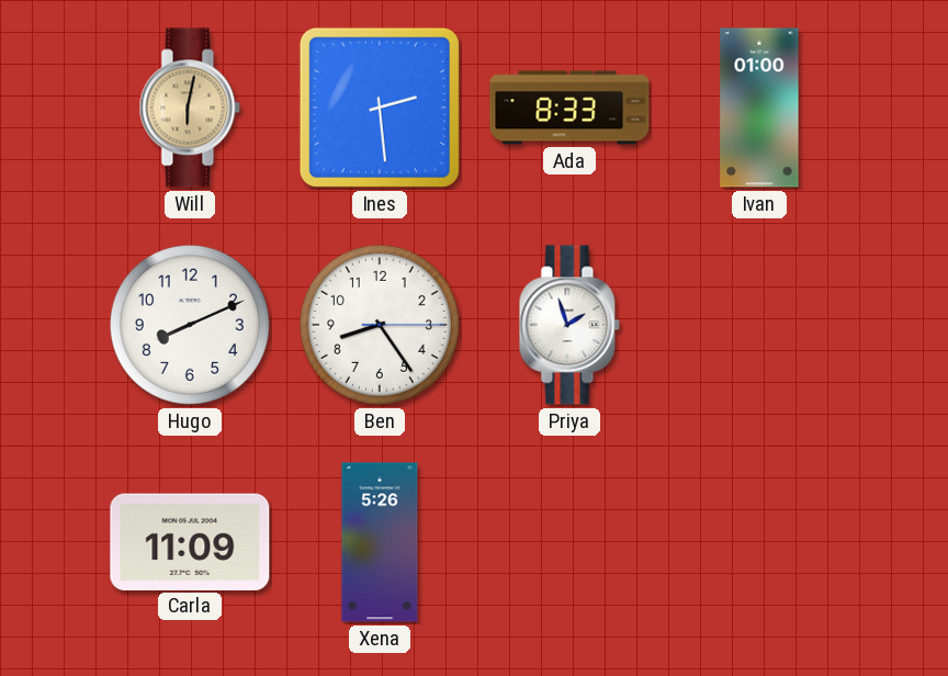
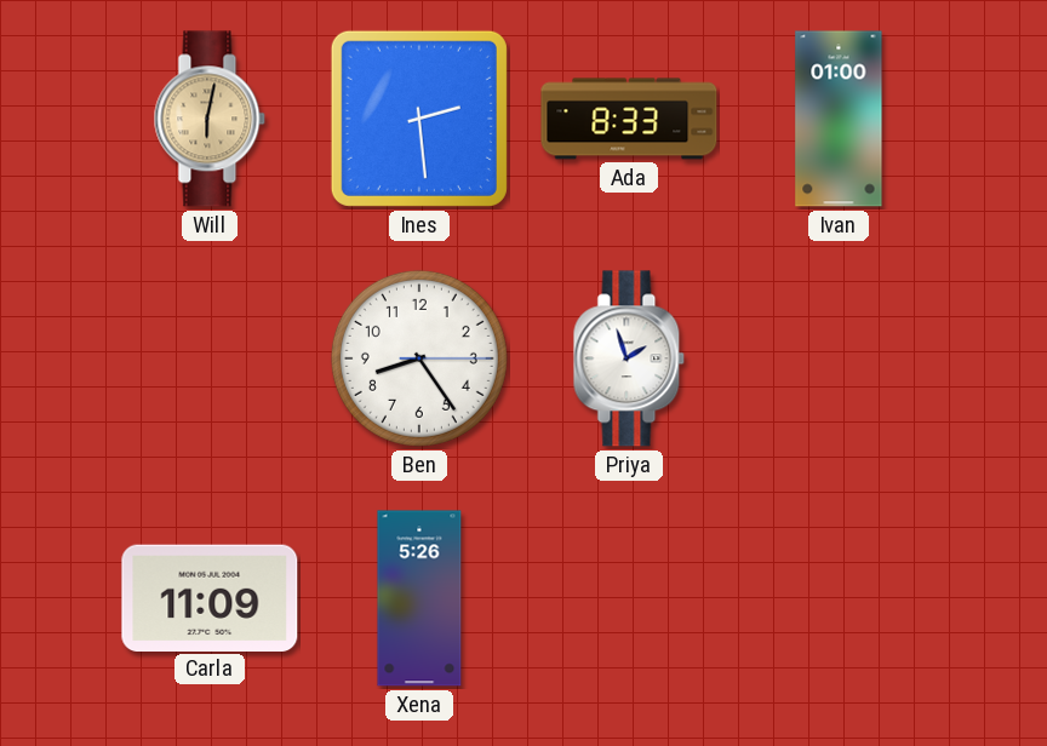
Hugo: 8:11 -> none (190, 325)
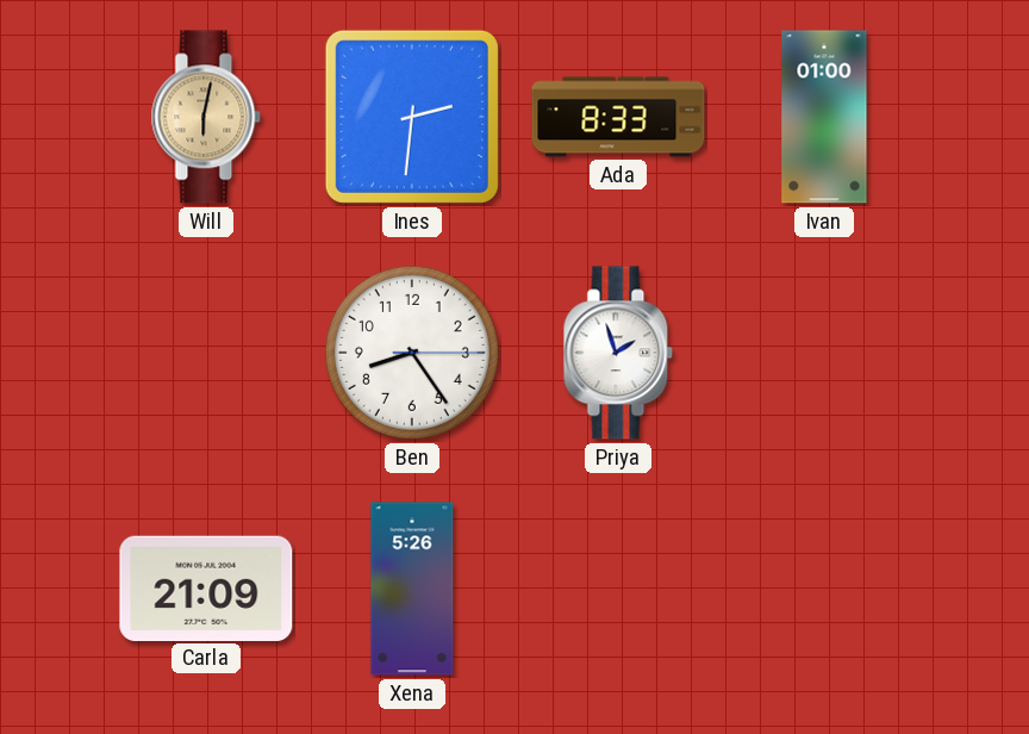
Ines: 2:29 -> 2:31 (412, 117)
Carla: 11:09 -> 21:09 (206, 587)
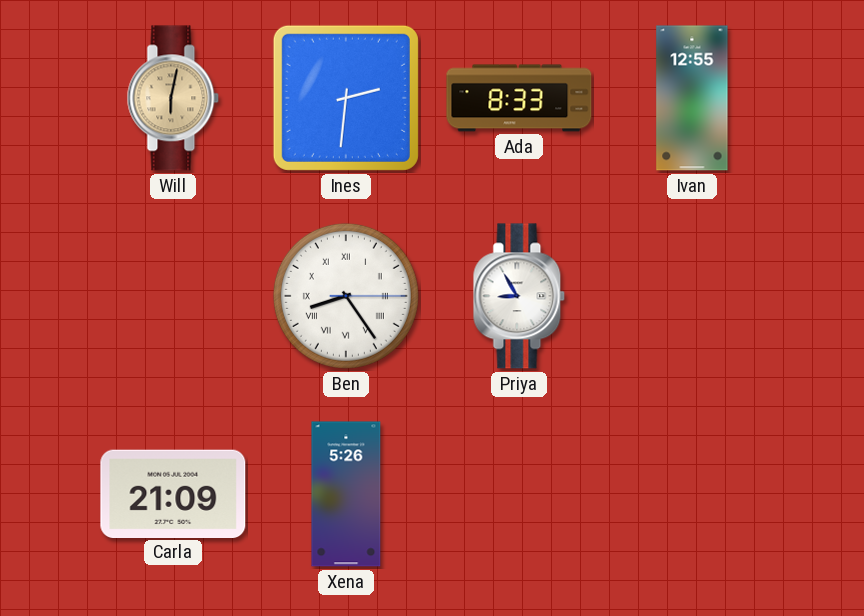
Ivan: 01:00 -> 12:55 (692, 98)
Ben numerals: Arabic -> Roman (346, 296)
Priya: 1:57 -> 8:55 (519, 296)
